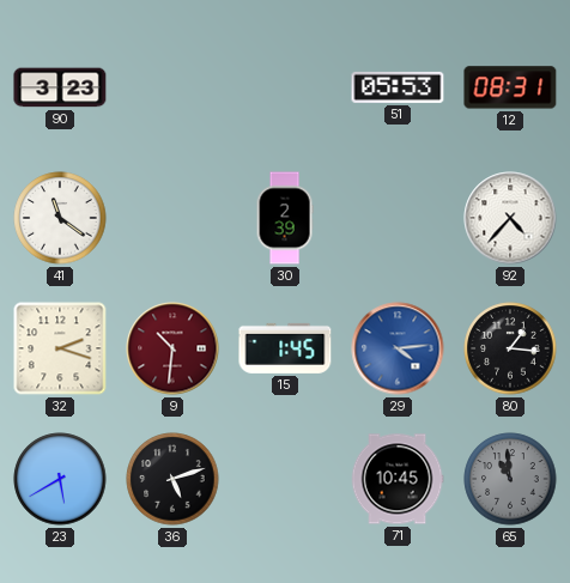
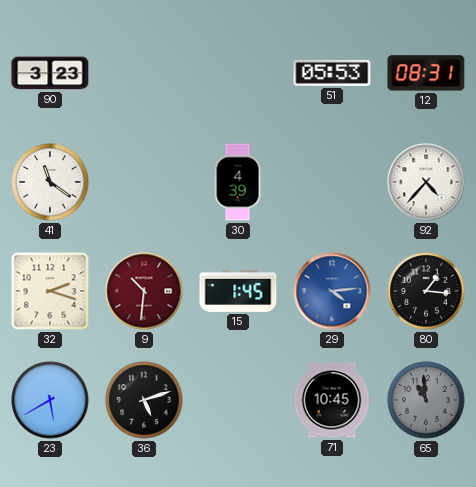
30: 2:39 -> 4:39 (238, 182)
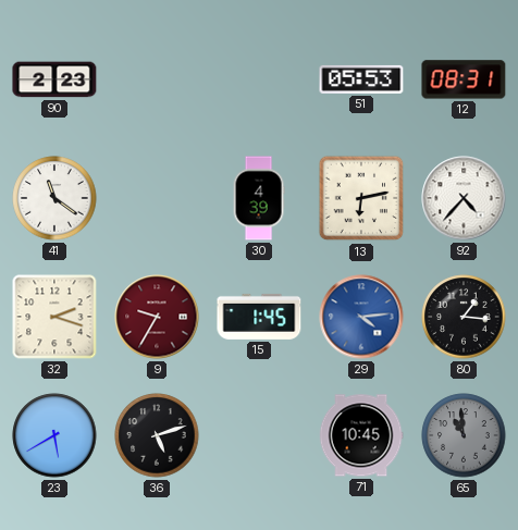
90: 3:23 -> 2:23 (54, 79)
13: none -> 6:13 (361, 198)
9: 10:31 -> 9:35 (157, 317)
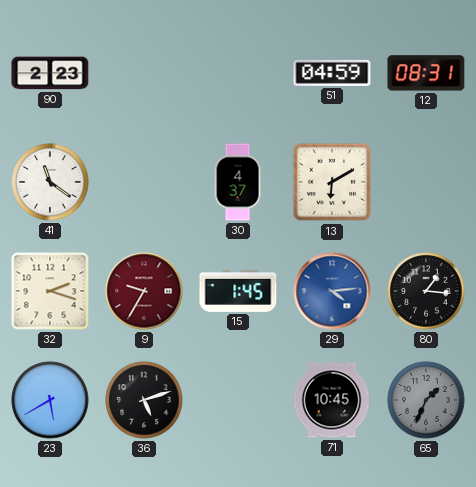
51: 05:53 -> 04:59 (332, 73)
30: 4:39 -> 4:37 (238, 182)
13: 6:13 -> 6:10 (332, 182)
92: 4:37 -> none (464, 198)
65: 10:59 -> 1:34 (426, 400)
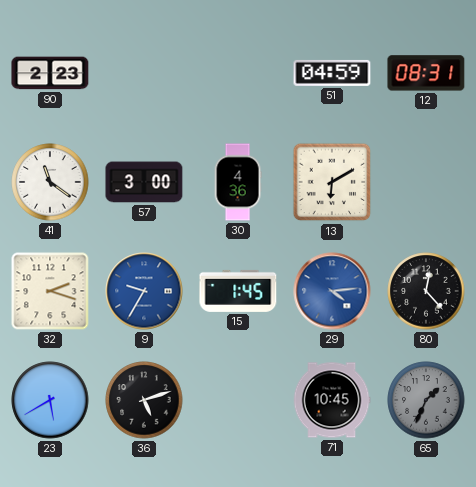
57: none -> 3:00 (144, 182)
30: 4:37 -> 4:36 (238, 182)
9 dial: burgundy -> blue (144, 291)
80: 1:16 -> 12:23 (426, 291)
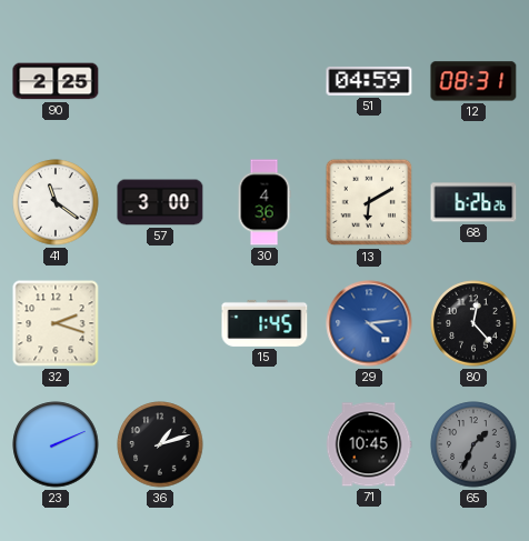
90: 2:23 -> 2:25 (56, 81)
68: none -> 6:26 (473, 202)
9: 9:35 -> none (144, 291)
23: 5:40 -> 2:11 (56, 444)
36: 5:12 -> 1:12 (160, 444)
